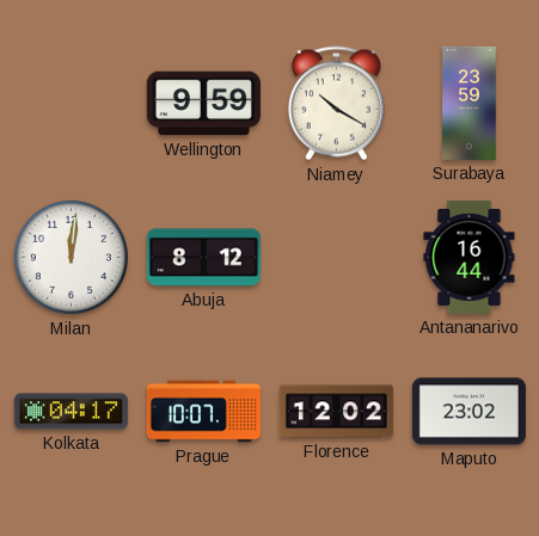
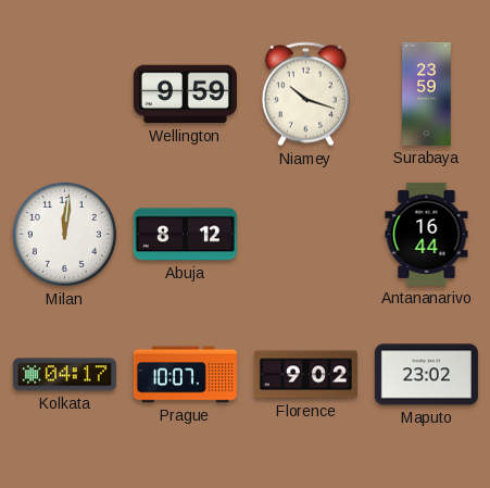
Niamey: 10:20 -> 10:18 (305, 95)
Florence: 12:02 -> 9:02 (305, 375)
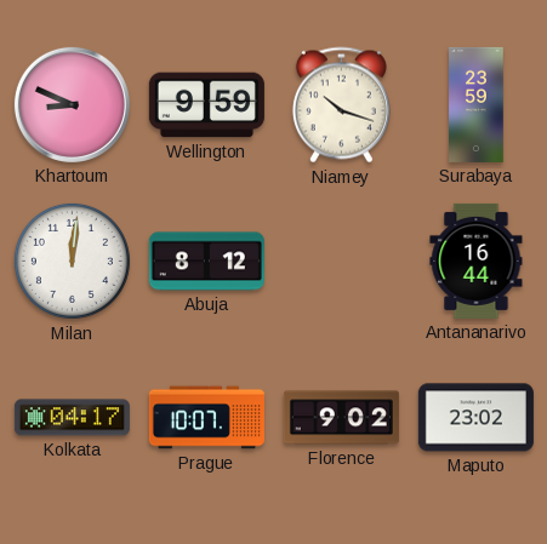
Khartoum: none -> 8:49 (72, 104)
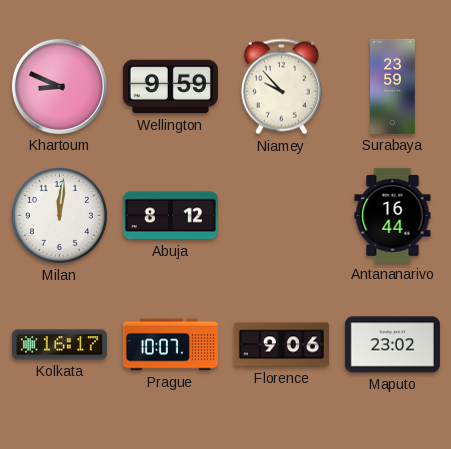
Niamey: 10:18 -> 9:53 (281, 87)
Kolkata: 04:17 -> 16:17 (59, 345)
Florence: 9:02 -> 9:06 (281, 345)
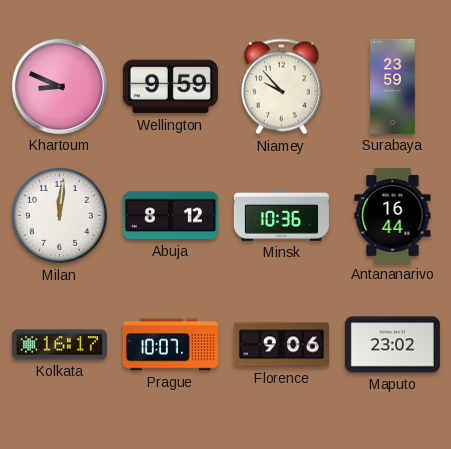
Minsk: none -> 10:36 (281, 216)
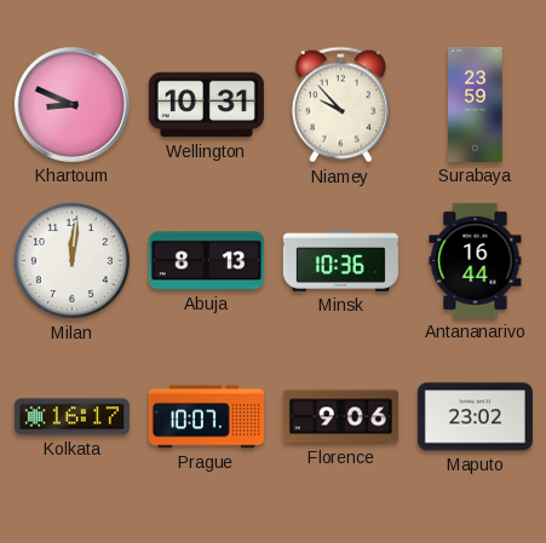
Wellington: 9:59 -> 10:31 (206, 105)
Abuja: 8:12 -> 8:13 (206, 261)
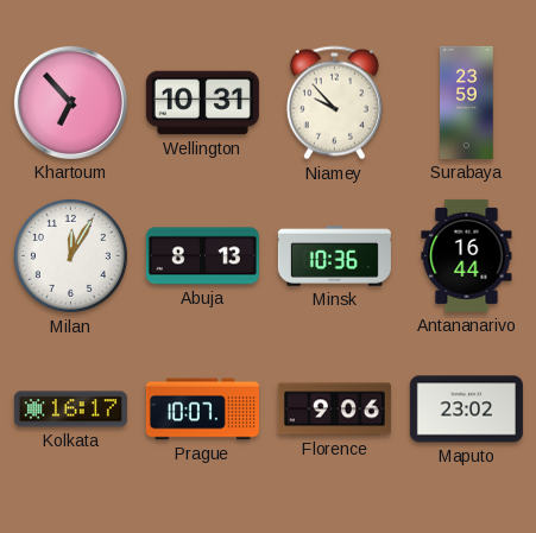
Khartoum: 8:49 -> 6:53 (70, 102)
Milan: 12:01 -> 12:05 (70, 255)
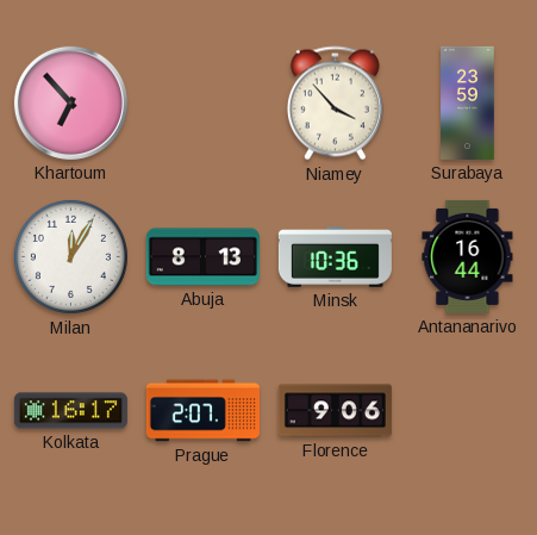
Wellington: 10:31 -> none (202, 103)
Niamey: 9:53 -> 3:53 (335, 104)
Prague: 10:07 -> 2:07 (202, 411)
Maputo: 23:02 -> none (466, 410)
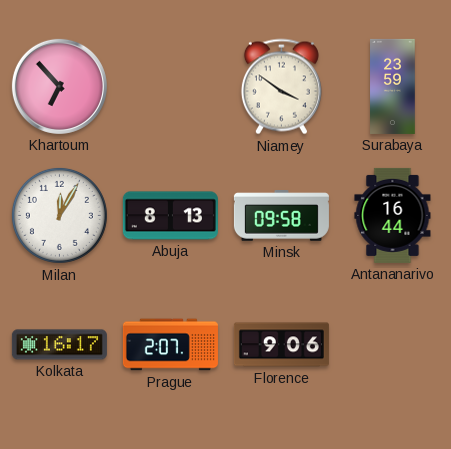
Niamey: 3:53 -> 3:51 (281, 87)
Minsk: 10:36 -> 09:58 (281, 216)
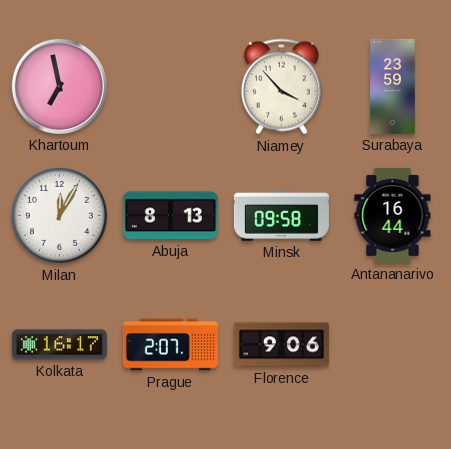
Khartoum: 6:53 -> 6:58 (59, 86)
Niamey: 3:51 -> 3:53 (281, 87)
